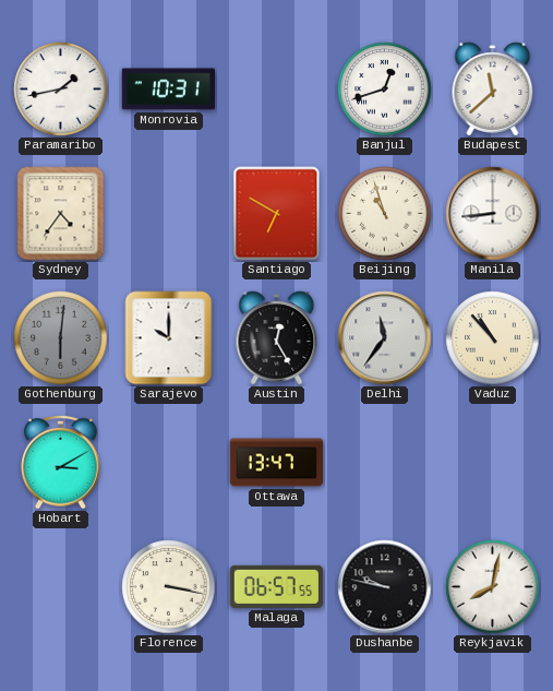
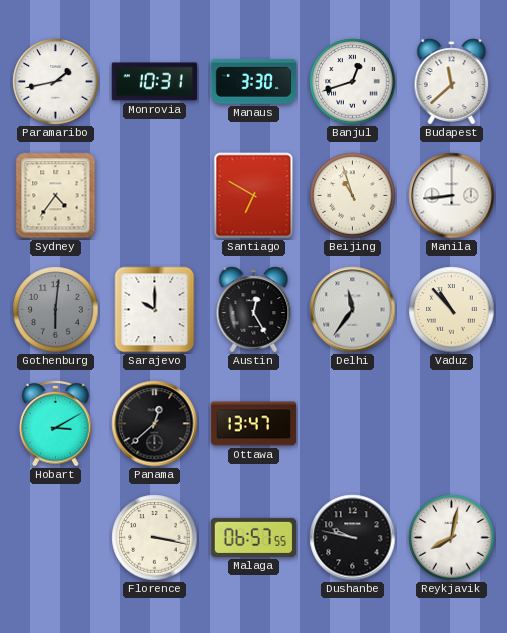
Manaus: none -> 3:30 (254, 81)
Panama: none -> 12:38 (155, 424)
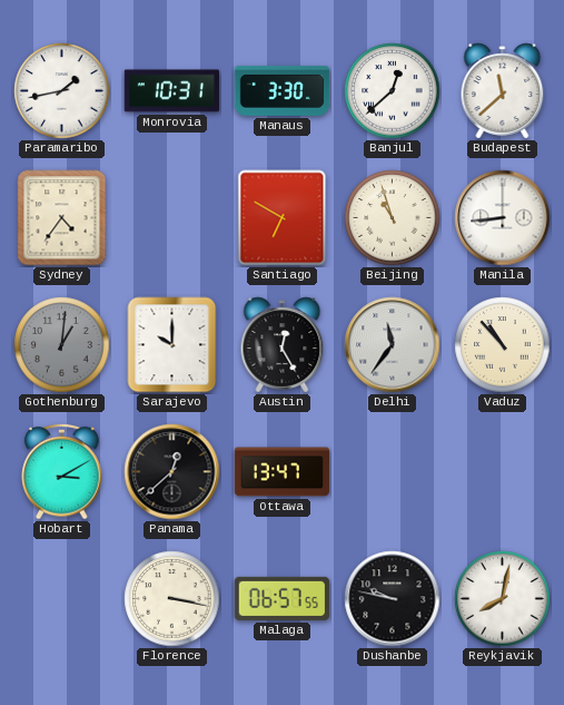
Banjul: 12:42 -> 12:38 (393, 91)
Gothenburg: 6:01 -> 1:01 (62, 345)
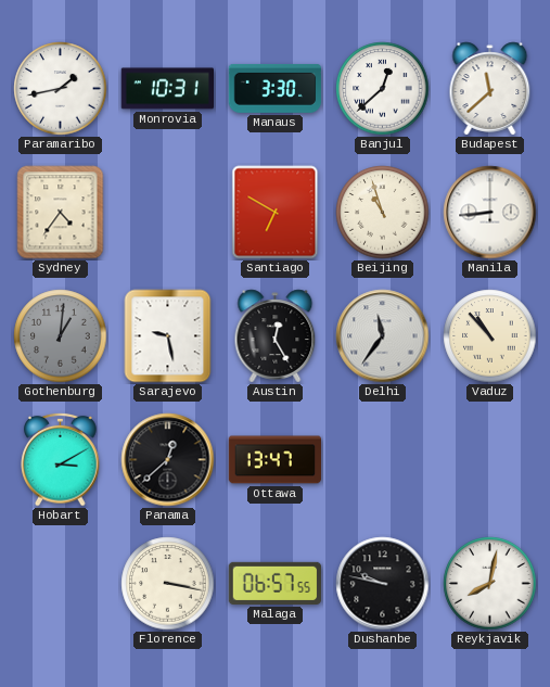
Sarajevo: 10:00 -> 9:28 (168, 336)
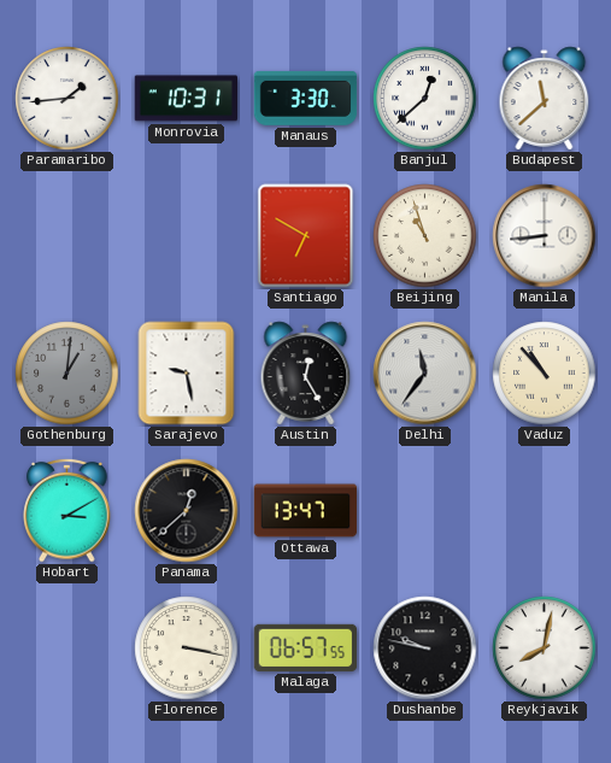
Paramaribo: 1:43 -> 1:44 (67, 99)
Sydney: 4:36 -> none (61, 213)
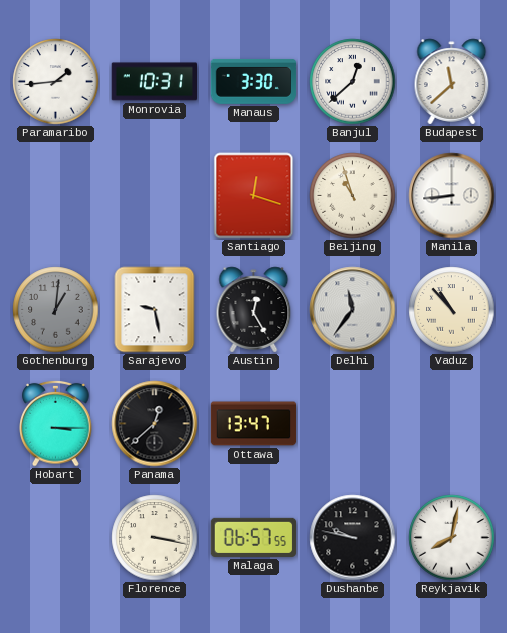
Santiago: 6:50 -> 12:18 (254, 196)
Hobart: 3:10 -> 3:15 (56, 423)
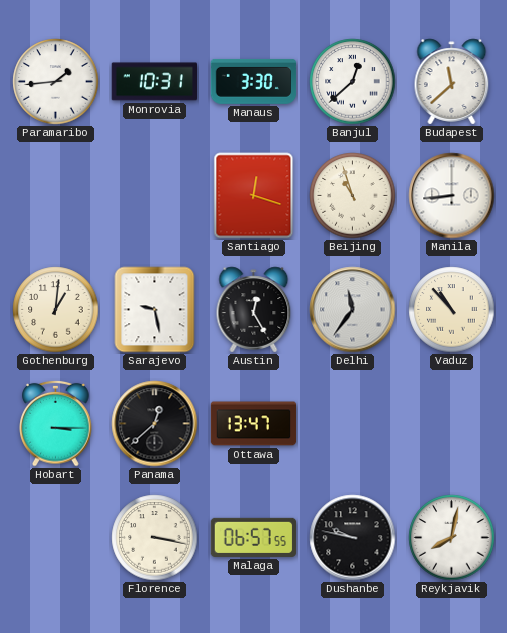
Gothenburg dial: grey -> cream (56, 310)
